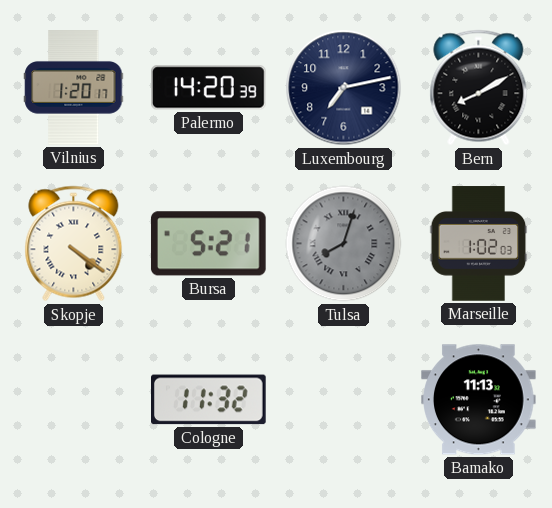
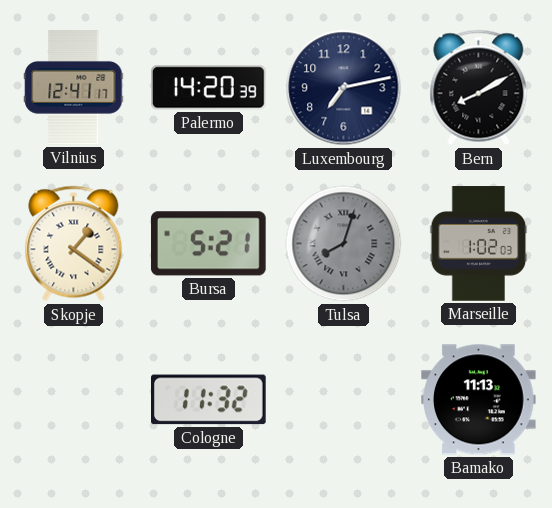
Vilnius: 1:20 -> 12:41 (74, 88)
Skopje: 4:21 -> 1:21 (74, 244)
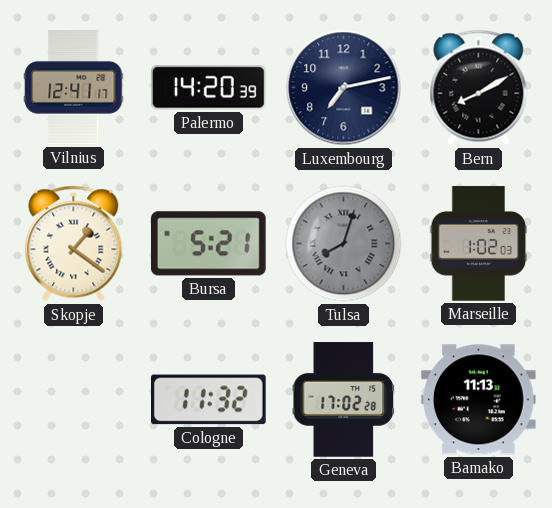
Geneva: none -> 17:02 (344, 400)
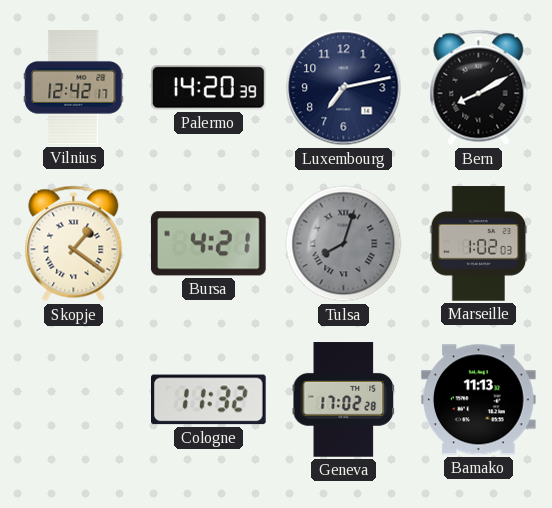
Vilnius: 12:41 -> 12:42 (74, 88)
Bursa: 5:21 -> 4:21 (208, 244)
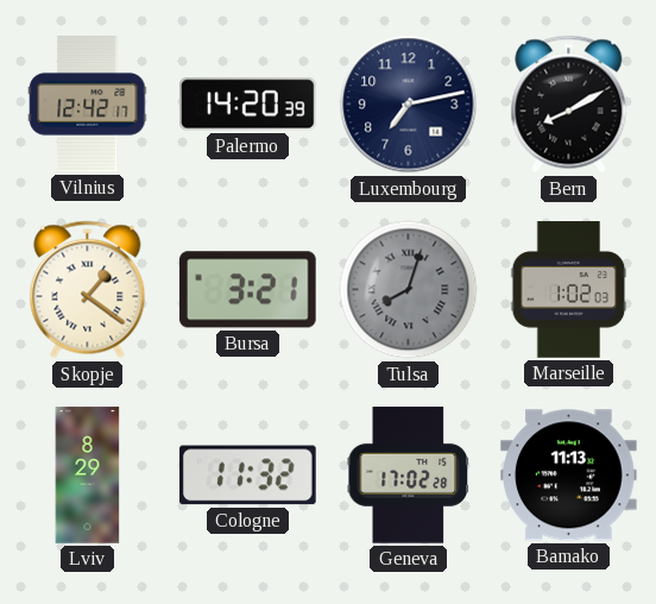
Bursa: 4:21 -> 3:21 (247, 290)
Lviv: none -> 8:29 (88, 476)
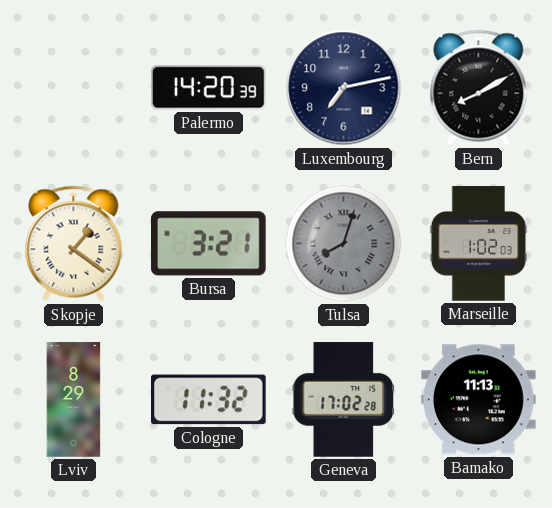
Vilnius: 12:42 -> none (88, 105)
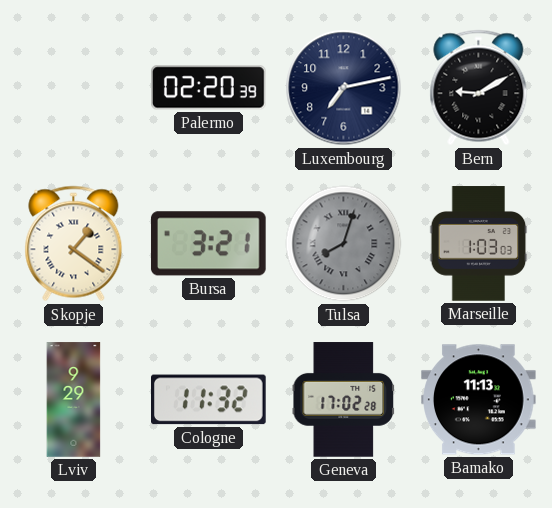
Palermo: 14:20 -> 02:20 (209, 88)
Bern: 8:10 -> 9:10 (479, 88)
Marseille: 1:02 -> 1:03 (479, 244)
Lviv: 8:29 -> 9:29 (74, 400)
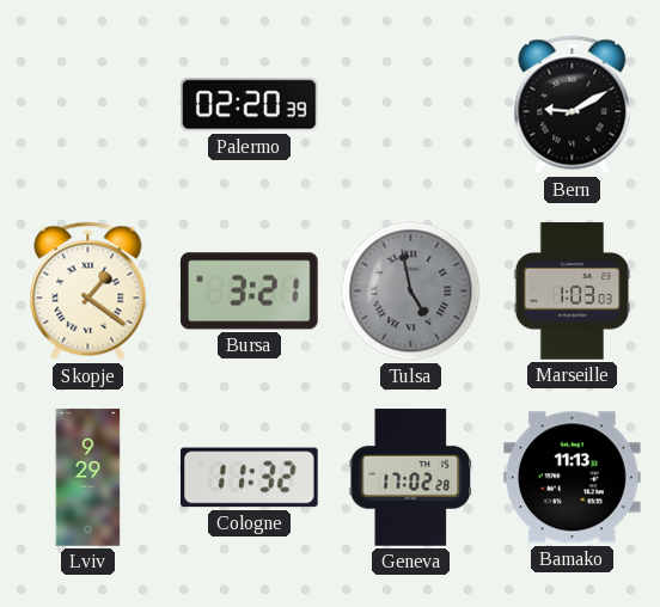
Luxembourg: 7:13 -> none (344, 88)
Tulsa: 8:03 -> 4:58 (411, 292)
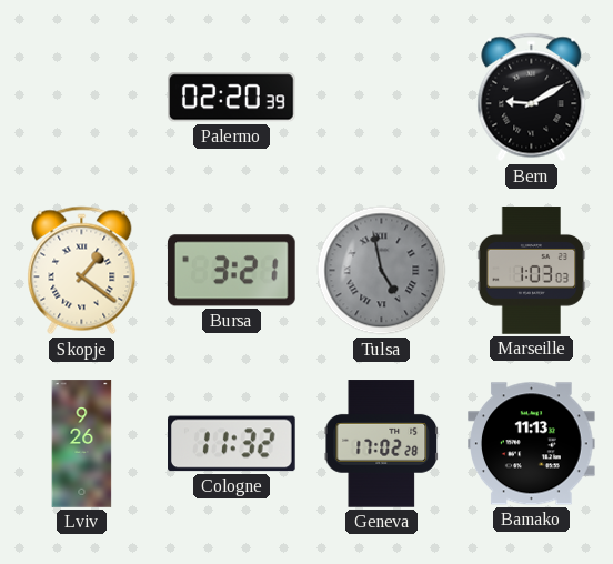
Lviv: 9:29 -> 9:26 (82, 444)
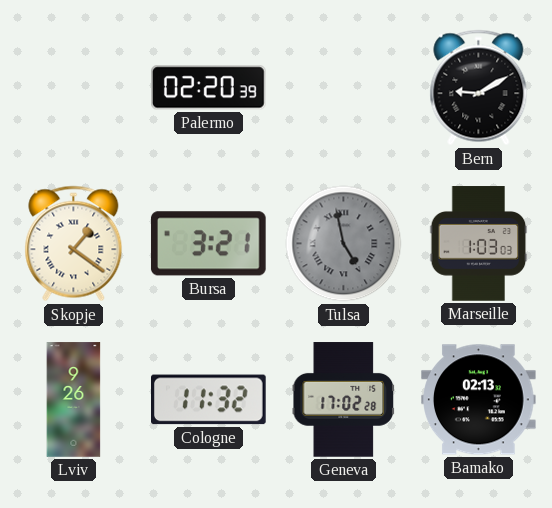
Bamako: 11:13 -> 02:13 (479, 400)
